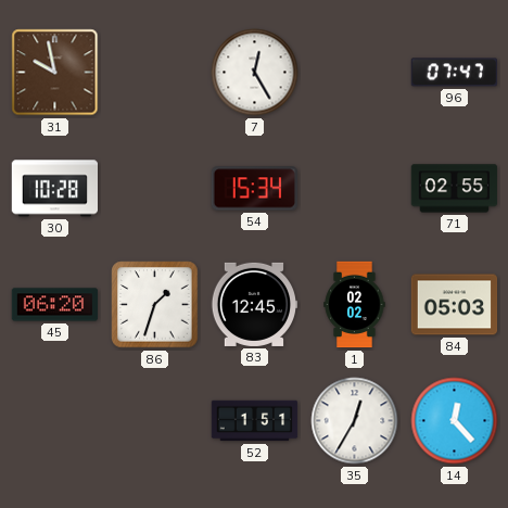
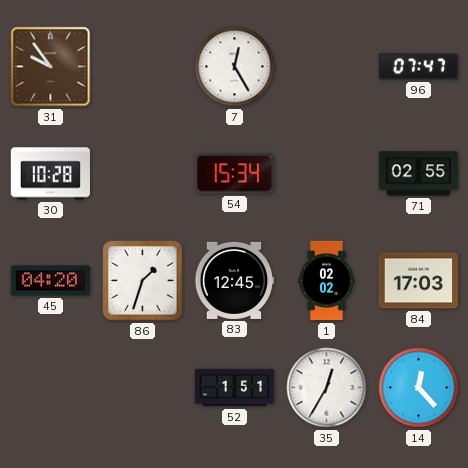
31: 9:58 -> 9:54 (51, 67)
45: 06:20 -> 04:20 (51, 281)
84: 05:03 -> 17:03 (419, 281)
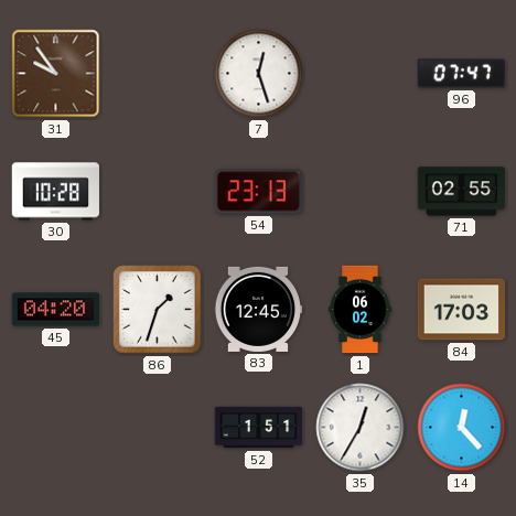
7: 12:25 -> 12:27 (259, 74)
54: 15:34 -> 23:13 (258, 192)
1: 02:02 -> 06:02 (361, 310)
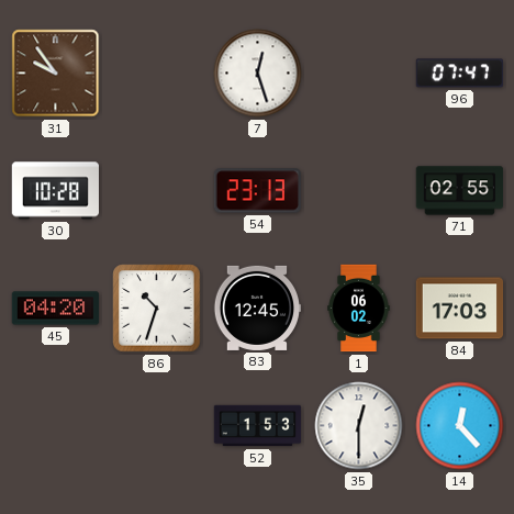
86: 1:33 -> 10:33 (157, 309)
52: 1:51 -> 1:53 (258, 426)
35: 12:35 -> 12:30 (359, 426)
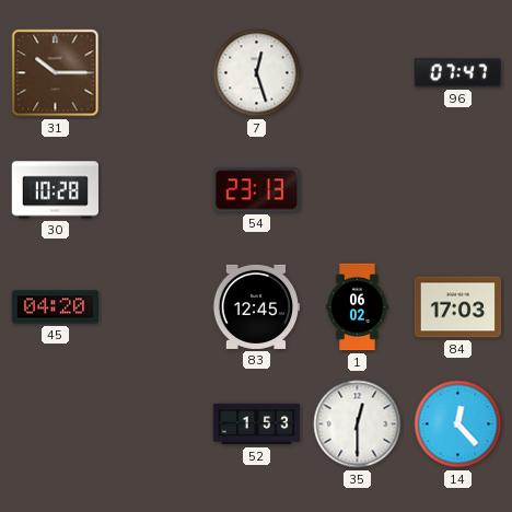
31: 9:54 -> 10:15 (56, 73)
71: 02:55 -> none (460, 191)
86: 10:33 -> none (157, 309)
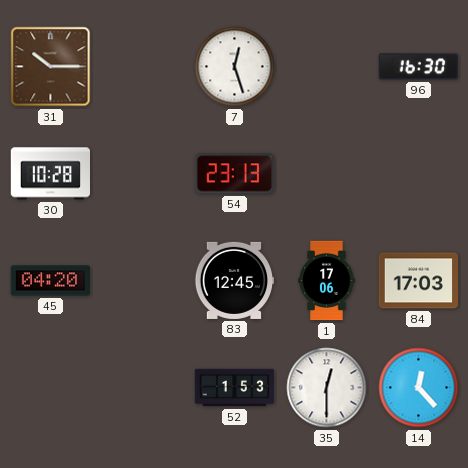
96: 07:47 -> 16:30 (419, 67)
1: 06:02 -> 17:06 (327, 281)
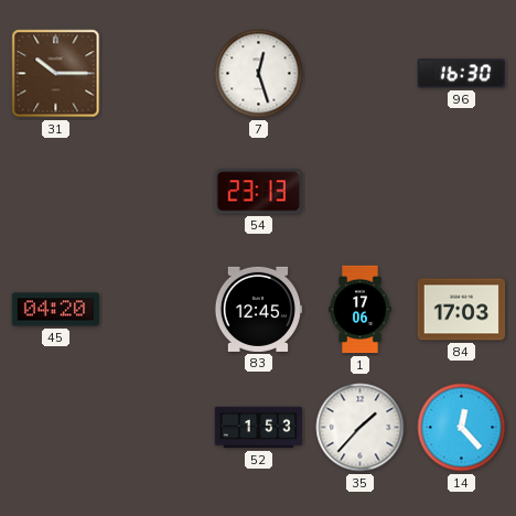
30: 10:28 -> none (50, 174)
35: 12:30 -> 1:37 (361, 428)
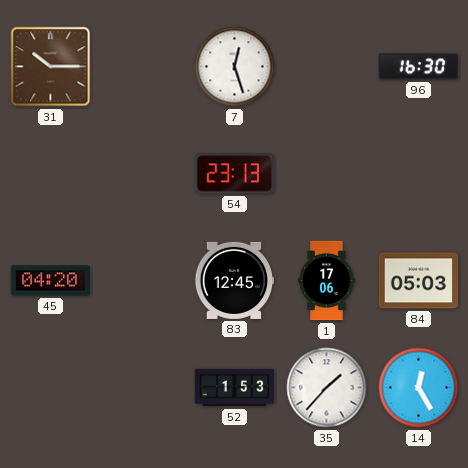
84: 17:03 -> 05:03 (419, 281)
14: 12:23 -> 12:25 (419, 388)
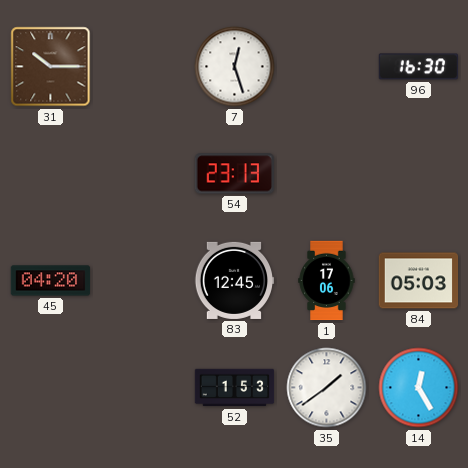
35: 1:37 -> 1:39 (327, 388)
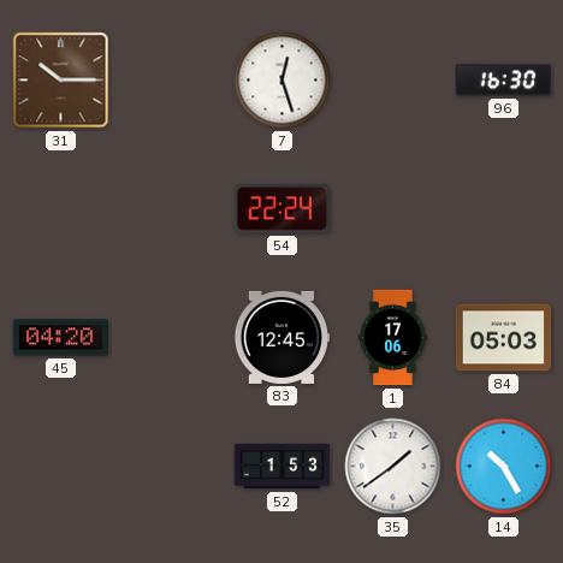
54: 23:13 -> 22:24 (281, 209)
14: 12:25 -> 10:25 (504, 467)
